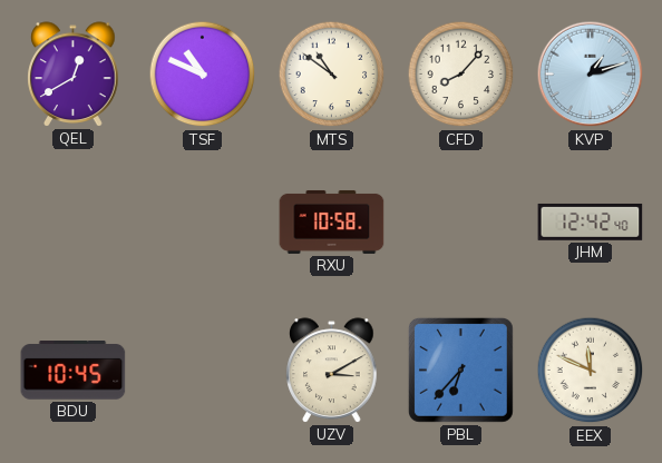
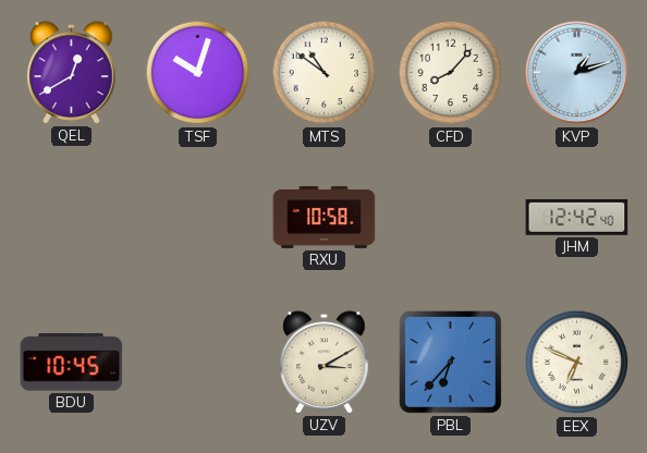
TSF: 10:49 -> 10:03 (198, 73)
EEX: 11:49 -> 6:49 (577, 363)
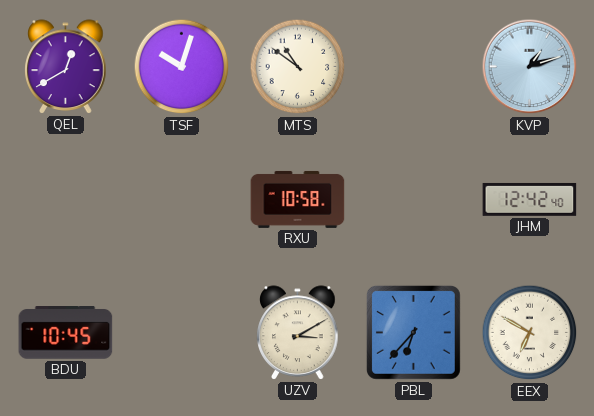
CFD: 8:07 -> none (451, 73)
EEX: 6:49 -> 6:50 (530, 333)
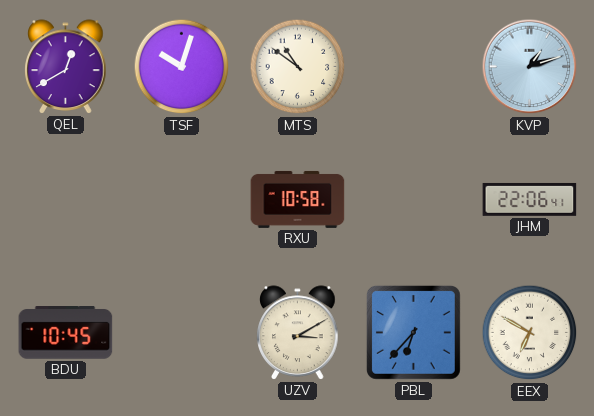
JHM: 12:42 -> 22:06 (530, 199)
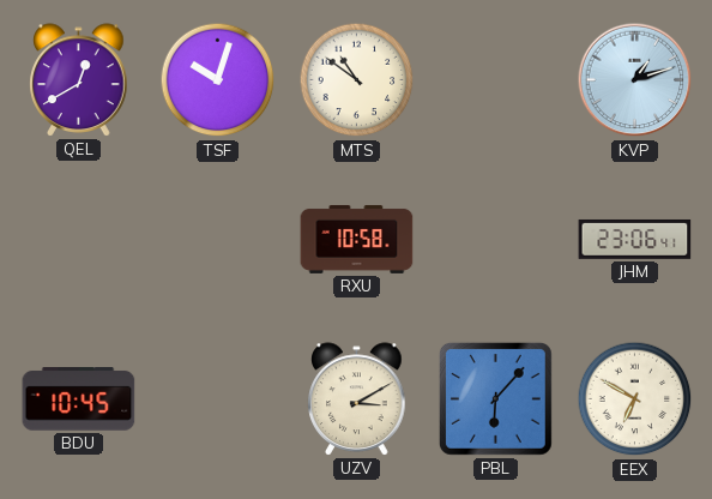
JHM: 22:06 -> 23:06 (635, 239)
PBL: 6:37 -> 6:07 (496, 399)
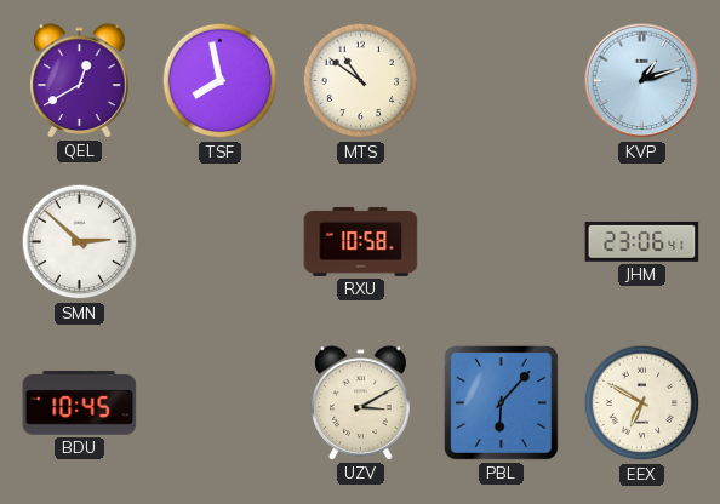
TSF: 10:03 -> 7:58 (221, 81)
SMN: none -> 2:52 (80, 242)
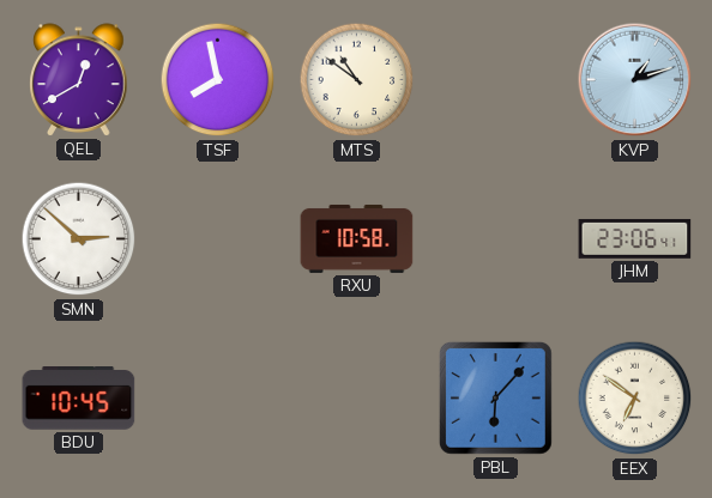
UZV: 3:10 -> none (361, 403)
EEX: 6:50 -> 6:51 (635, 399)
